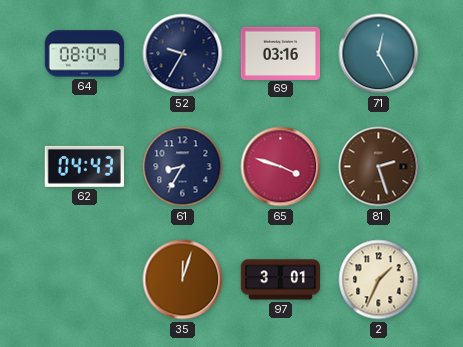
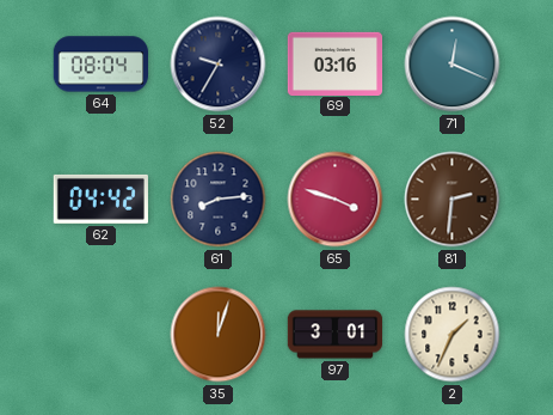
71: 12:25 -> 12:19 (453, 65)
62: 04:43 -> 04:42 (100, 199)
61: 8:35 -> 8:14 (219, 200)
81: 2:27 -> 2:31 (453, 200)
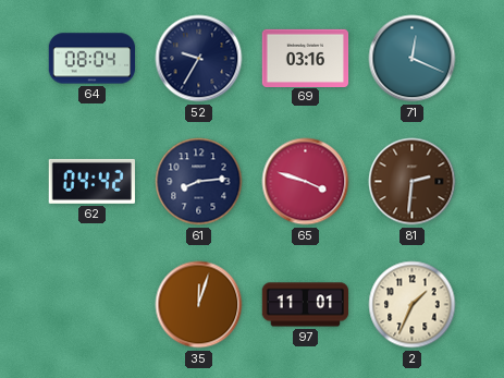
97: 3:01 -> 11:01 (306, 305)
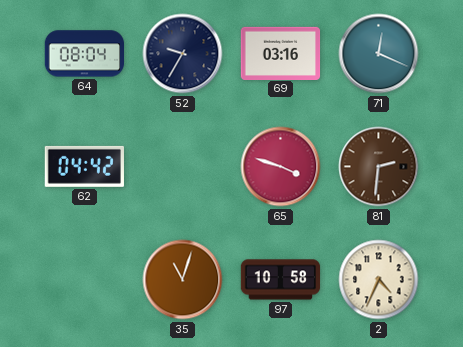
61: 8:14 -> none (199, 182)
35: 12:03 -> 11:03 (183, 280)
97: 11:01 -> 10:58 (281, 280)
2: 1:34 -> 4:34 (379, 280)
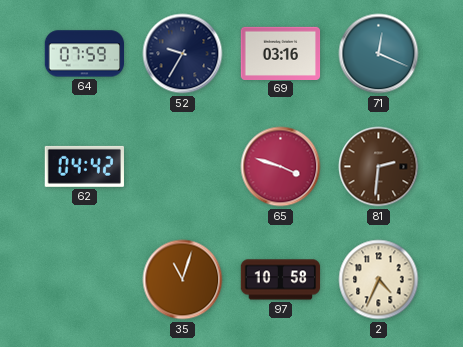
64: 08:04 -> 07:59 (85, 54)
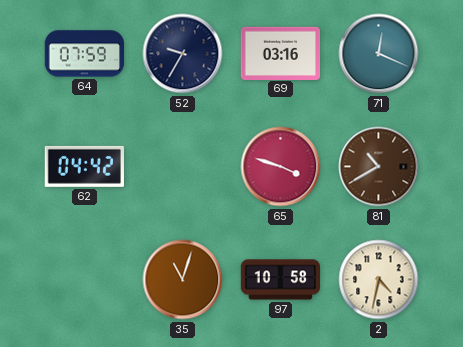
81: 2:31 -> 10:40 (379, 167)
2: 4:34 -> 4:32 (379, 280)
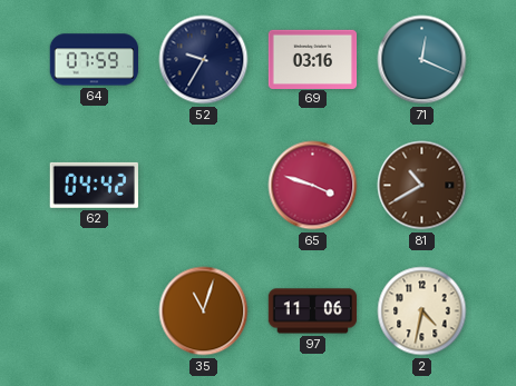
97: 10:58 -> 11:06 (313, 311)
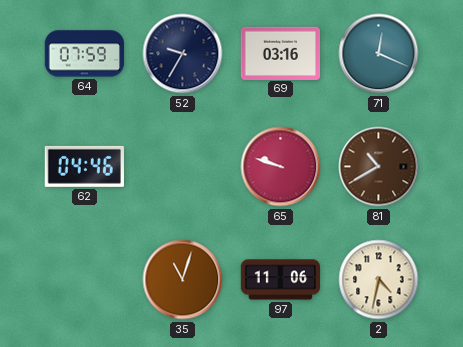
62: 04:42 -> 04:46 (84, 166)
65: 3:48 -> 9:48 (281, 167)
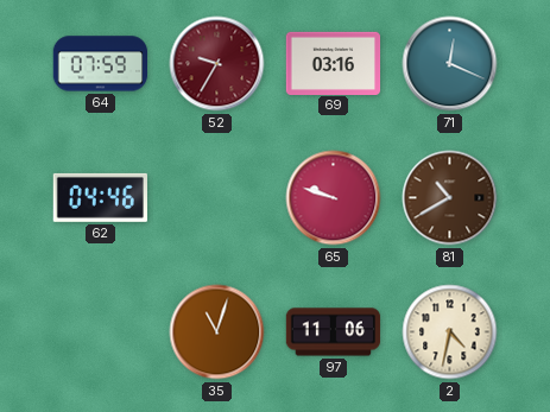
52 dial: navy -> burgundy (217, 64)
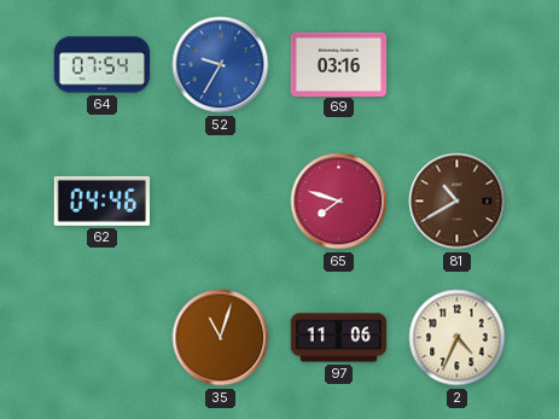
64: 07:59 -> 07:54 (103, 65)
52 dial: burgundy -> blue (221, 65)
71: 12:19 -> none (450, 64)
65: 9:48 -> 7:48 (339, 202)
2: 4:32 -> 4:34 (458, 338)
